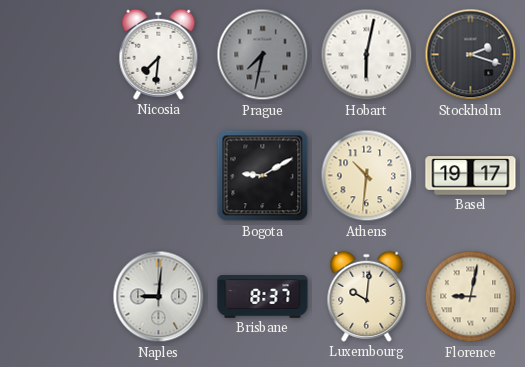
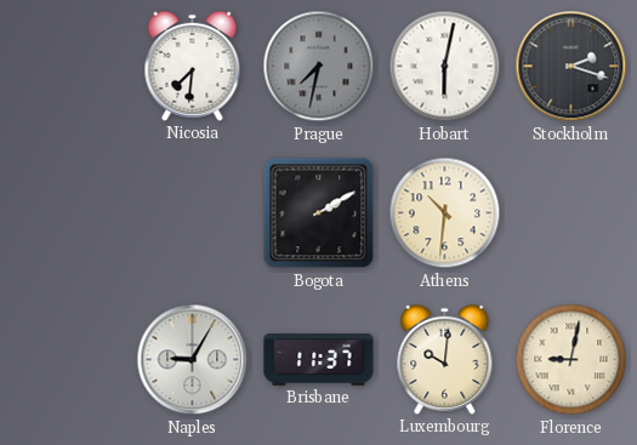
Bogota: 9:10 -> 2:10 (319, 213)
Basel: 19:17 -> none (471, 176)
Naples: 9:01 -> 9:05 (193, 360)
Brisbane: 8:37 -> 11:37 (319, 360)
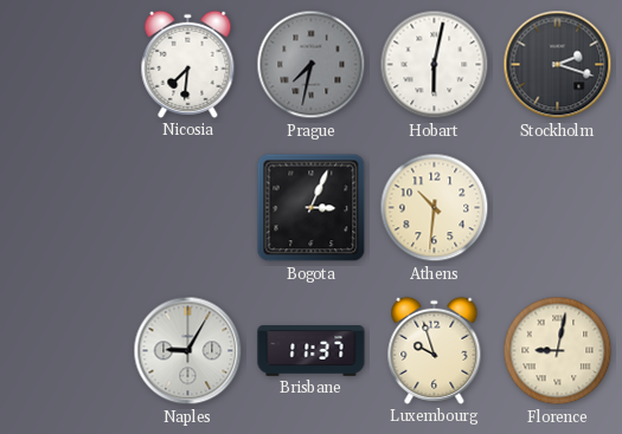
Bogota: 2:10 -> 3:04 (312, 208)
Luxembourg: 10:01 -> 9:57 (435, 350)
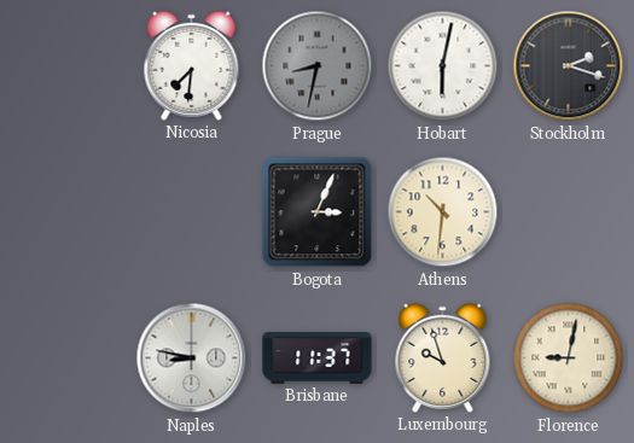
Prague: 7:32 -> 8:32 (318, 66)
Naples: 9:05 -> 8:47 (192, 359)
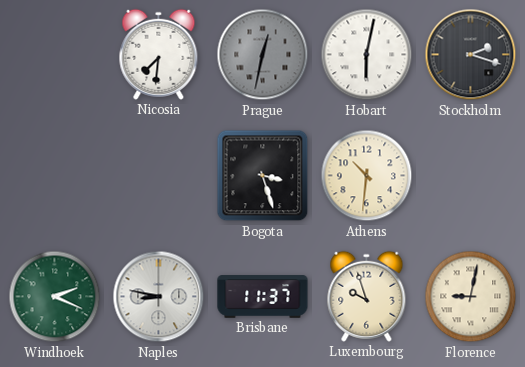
Prague: 8:32 -> 12:32 (263, 55)
Bogota: 3:04 -> 3:27 (263, 176)
Windhoek: none -> 2:19 (55, 297)
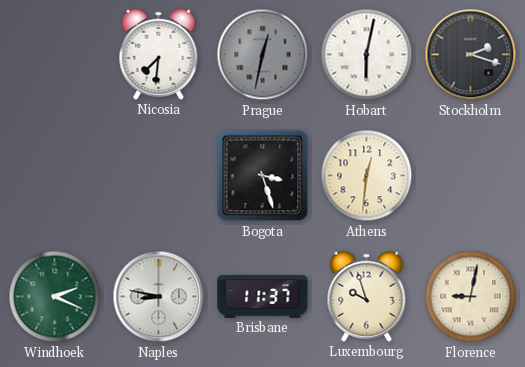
Athens: 10:31 -> 12:31 (367, 176)
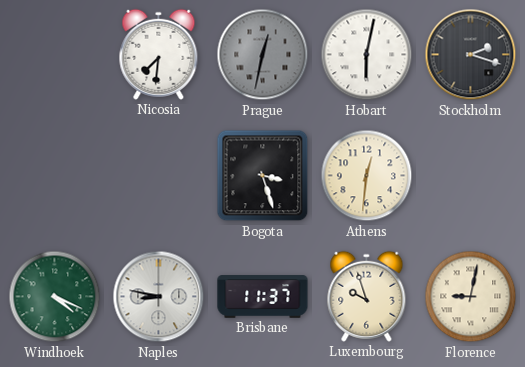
Windhoek: 2:19 -> 4:19 (55, 297)
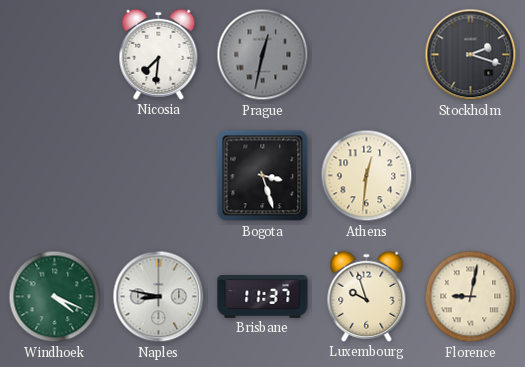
Hobart: 6:02 -> none (367, 55)
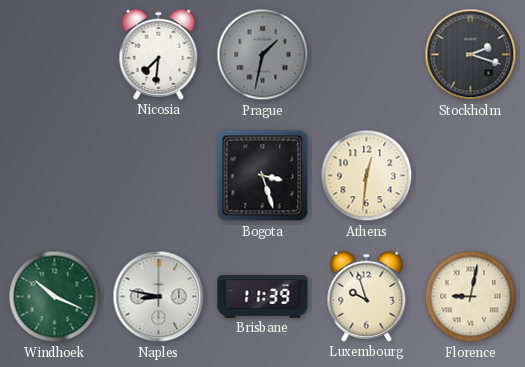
Prague: 12:32 -> 1:32 (263, 55)
Windhoek: 4:19 -> 10:19 (55, 297)
Brisbane: 11:37 -> 11:39 (263, 297)
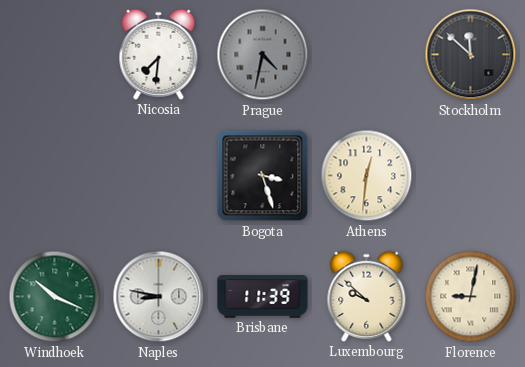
Prague: 1:32 -> 4:32 (263, 55)
Stockholm: 2:18 -> 11:52 (471, 55)
Luxembourg: 9:57 -> 9:52 (367, 296)
